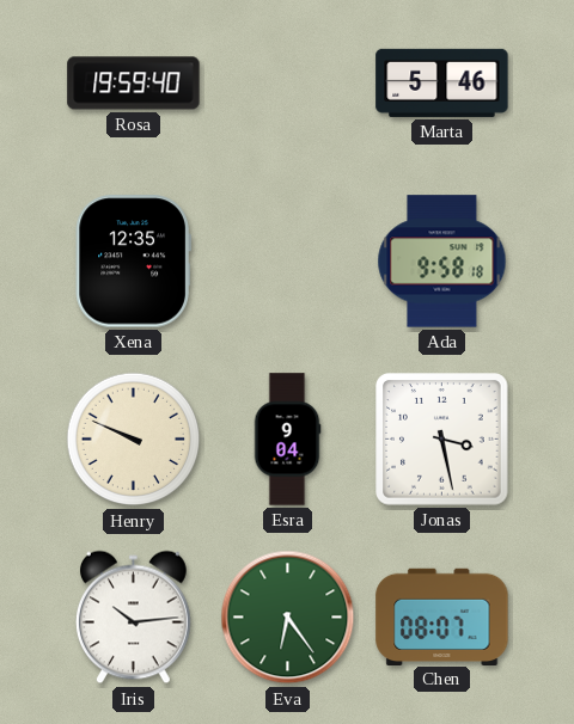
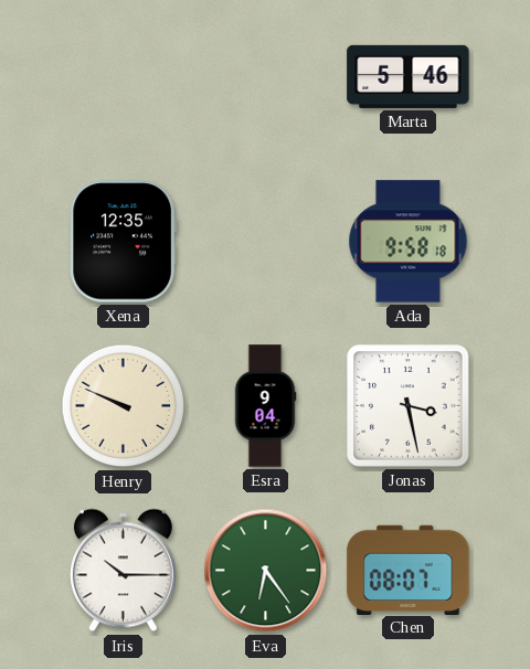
Rosa: 19:59 -> none (134, 84)
Iris: 10:14 -> 10:15 (123, 571)
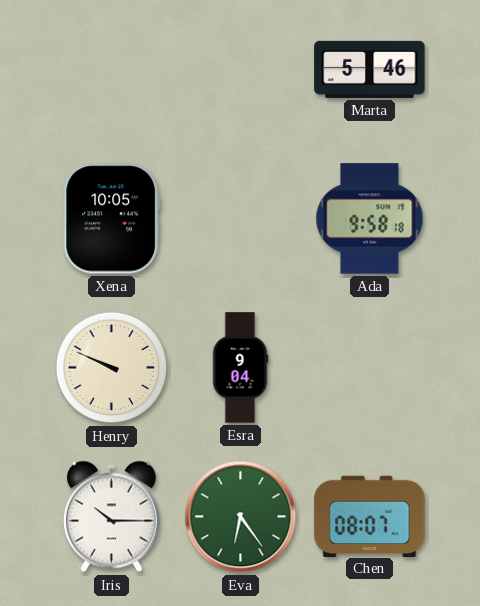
Xena: 12:35 -> 10:05 (111, 219)
Jonas: 3:28 -> none (409, 406)
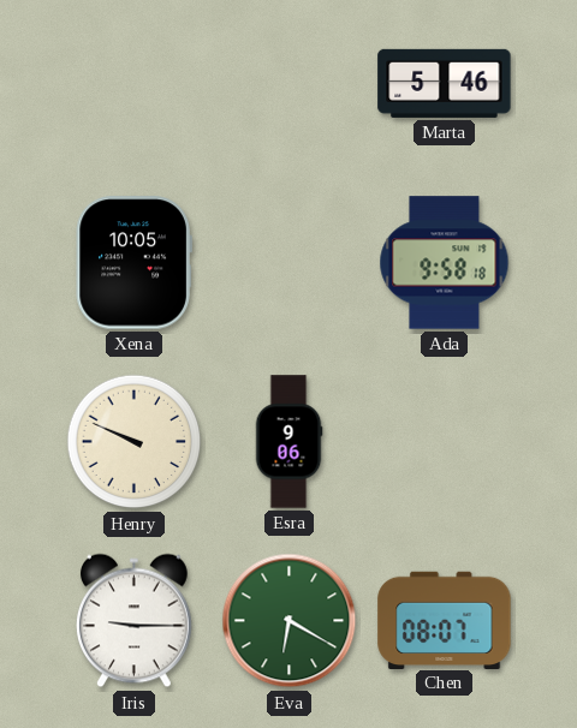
Esra: 9:04 -> 9:06 (288, 442)
Iris: 10:15 -> 9:15 (133, 621)
Eva: 6:24 -> 6:20 (290, 621)
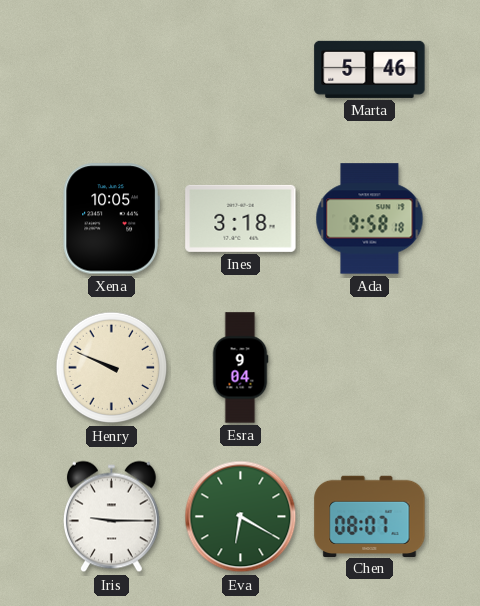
Ines: none -> 3:18 (241, 218)
Esra: 9:06 -> 9:04 (240, 368)
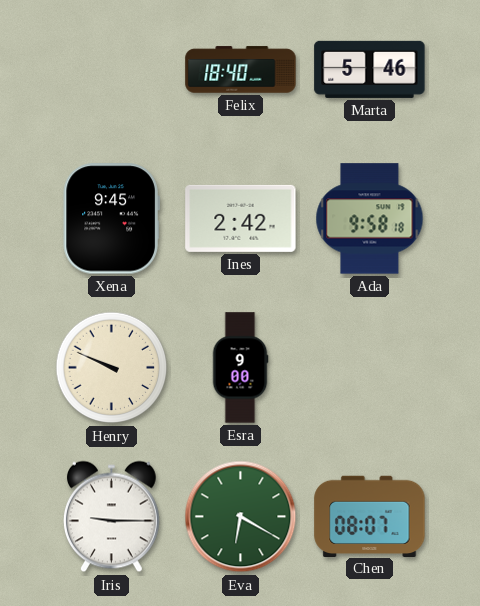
Felix: none -> 18:40 (241, 70)
Xena: 10:05 -> 9:45 (111, 219)
Ines: 3:18 -> 2:42 (241, 218)
Esra: 9:04 -> 9:00 (240, 368)
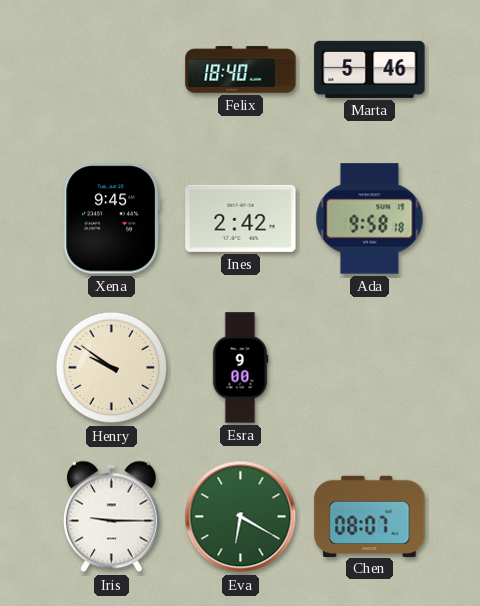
Henry: 9:49 -> 9:51 (112, 368)
